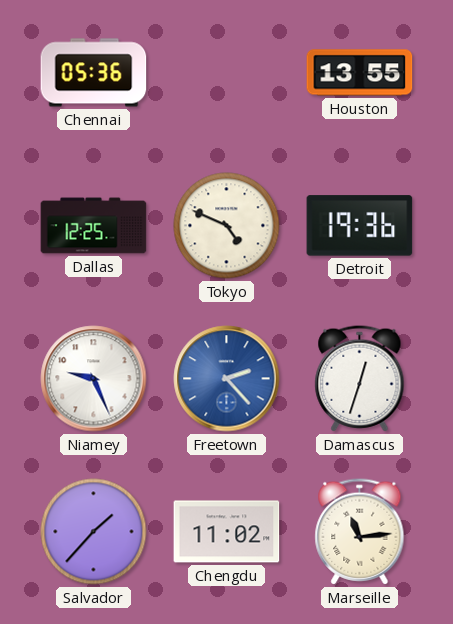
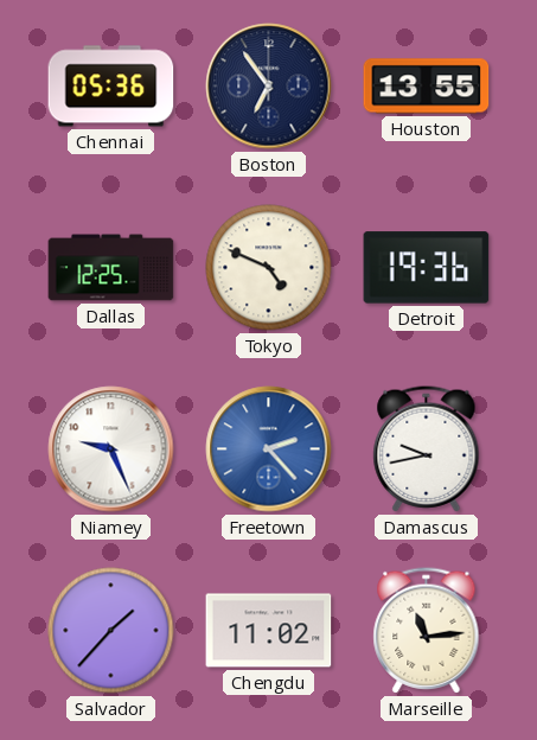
Boston: none -> 6:54 (269, 87)
Damascus: 12:33 -> 9:43 (427, 449)
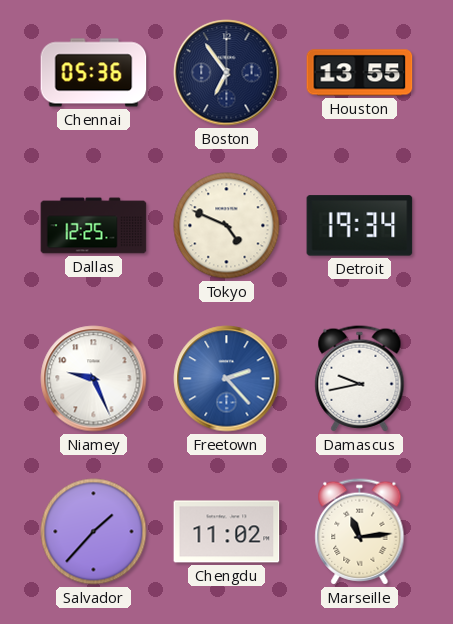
Detroit: 19:36 -> 19:34 (360, 226)
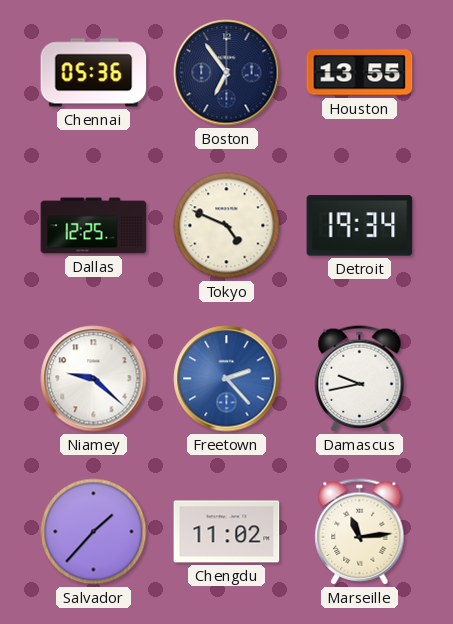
Niamey: 9:26 -> 9:22 (94, 379)
